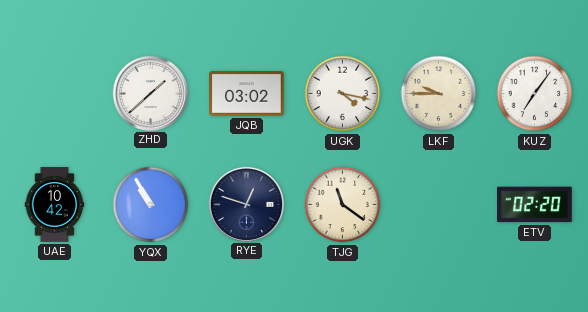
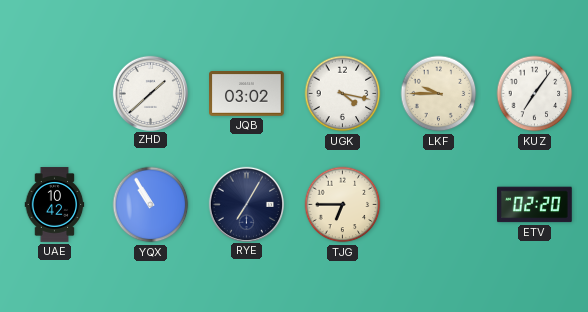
RYE: 12:48 -> 7:05 (246, 204)
TJG: 11:21 -> 6:45 (343, 205)
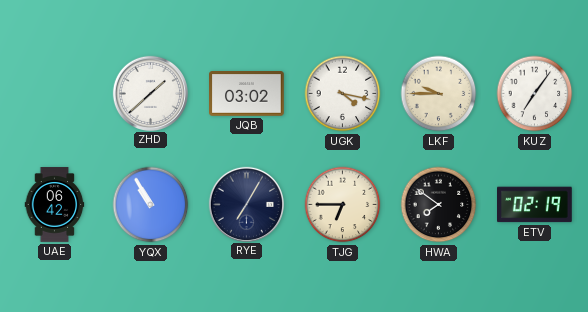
UAE: 10:42 -> 06:42 (55, 205)
HWA: none -> 7:51 (439, 205)
ETV: 02:20 -> 02:19 (535, 205)
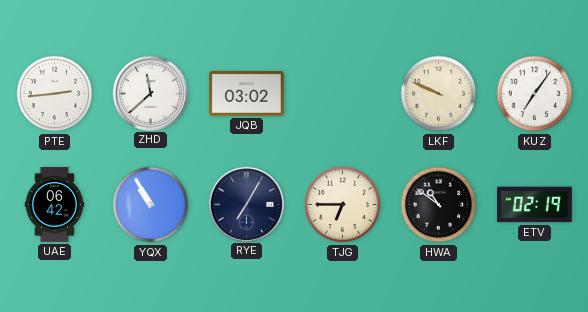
PTE: none -> 2:44 (55, 94)
ZHD: 1:38 -> 11:38 (150, 93)
UGK: 4:17 -> none (343, 94)
LKF: 9:45 -> 9:49 (439, 94)
HWA: 7:51 -> 10:51 (439, 205)
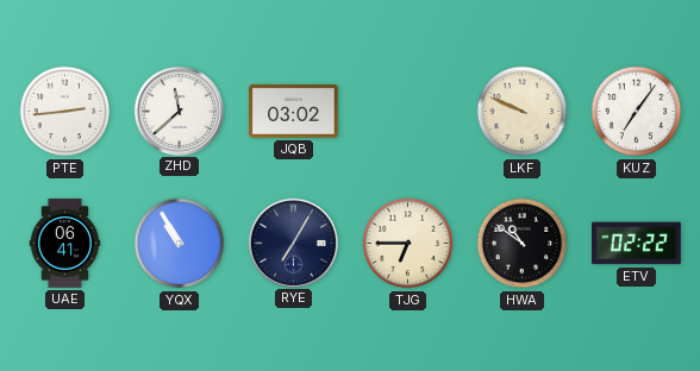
UAE: 06:42 -> 06:41 (65, 244)
ETV: 02:19 -> 02:22 (637, 244)
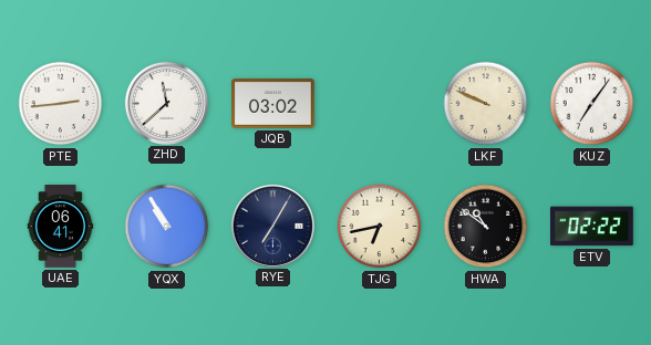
TJG: 6:45 -> 6:43 (380, 227)
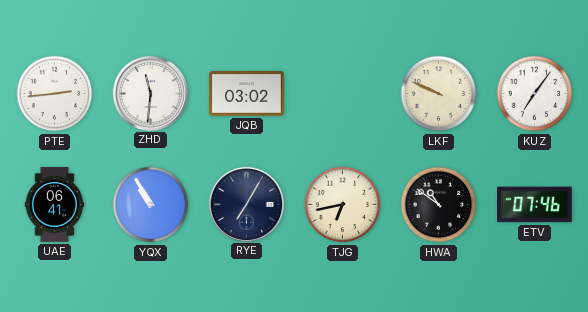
ZHD: 11:38 -> 11:31 (150, 93)
ETV: 02:22 -> 07:46 (535, 205)
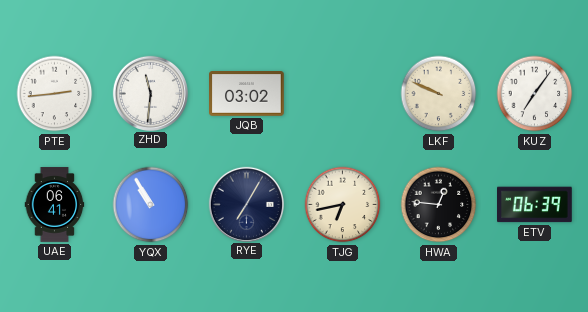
HWA: 10:51 -> 12:46 (439, 205)
ETV: 07:46 -> 06:39 (535, 205)
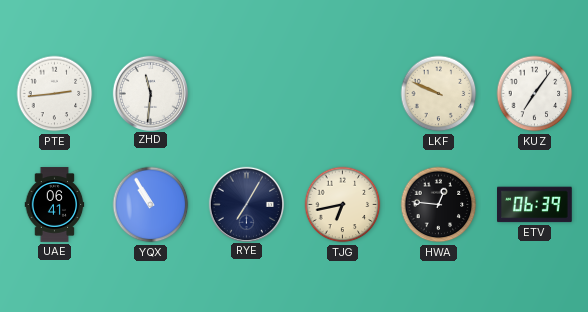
JQB: 03:02 -> none (247, 94)
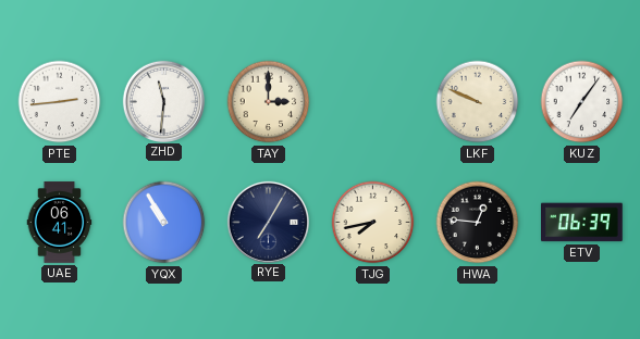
TAY: none -> 3:00 (269, 102)
TJG: 6:43 -> 7:43 (373, 223)
